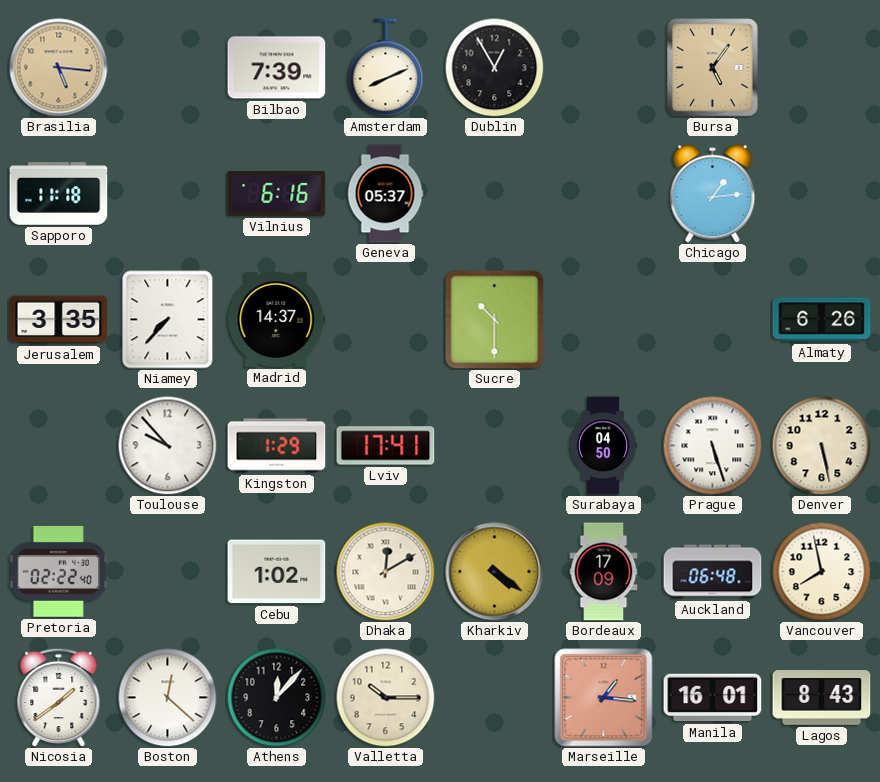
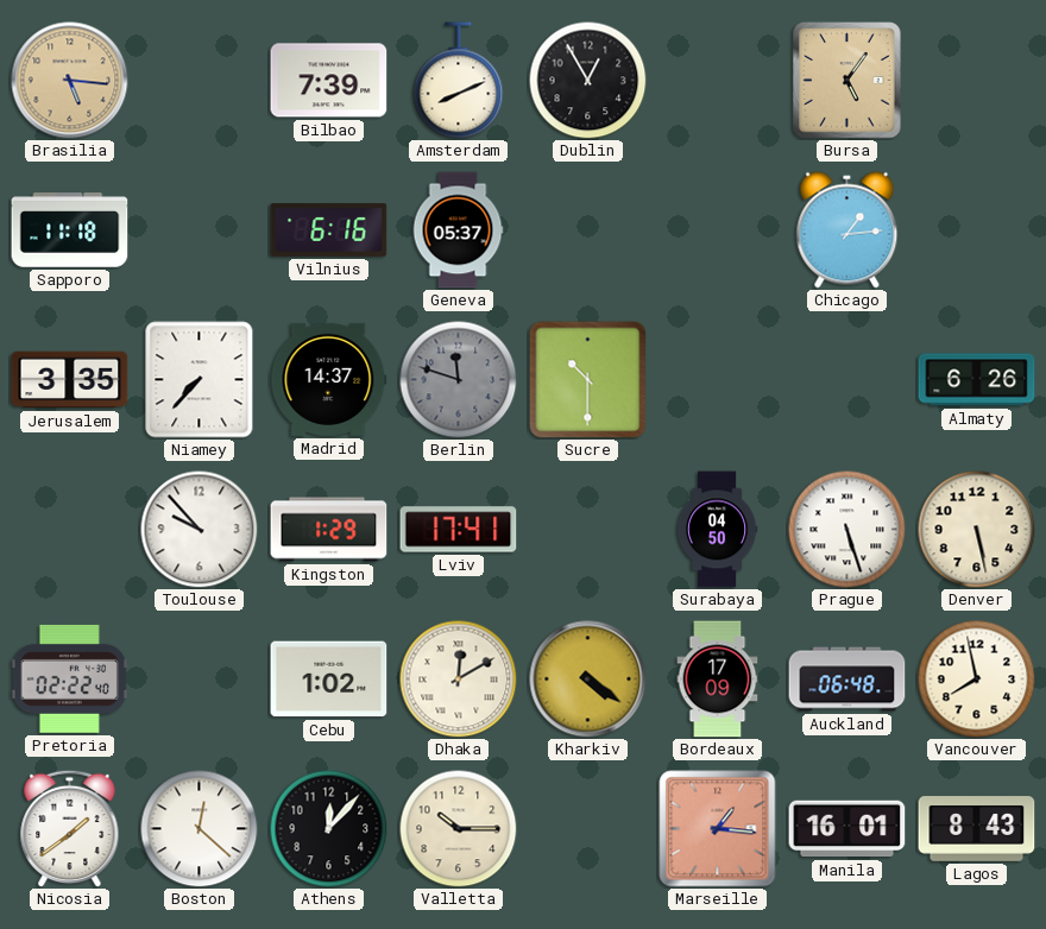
Berlin: none -> 11:48 (459, 380)
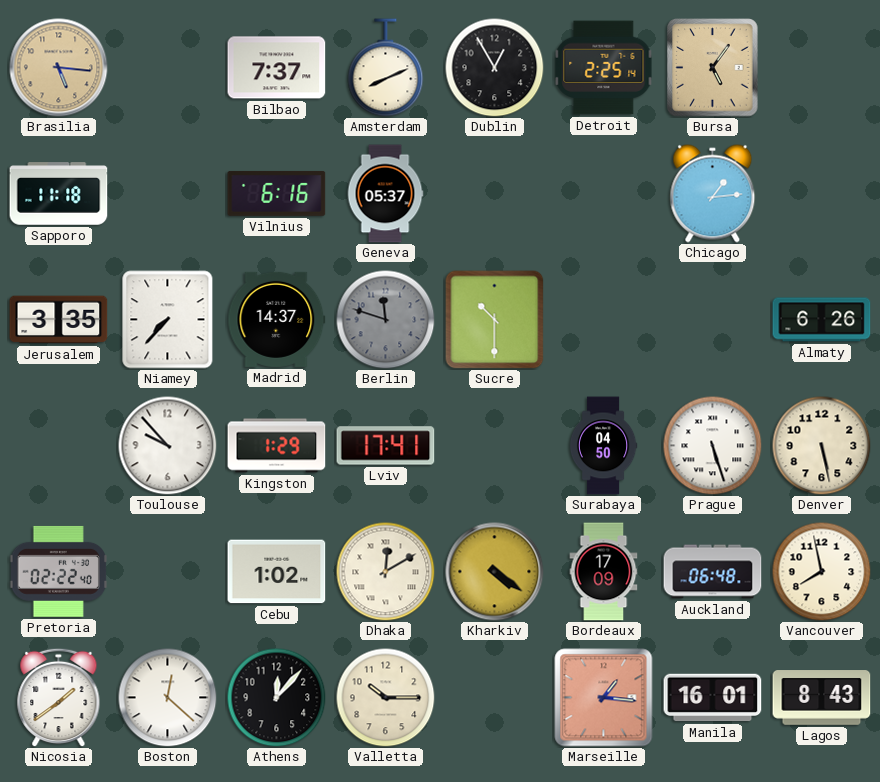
Bilbao: 7:39 -> 7:37 (277, 68)
Detroit: none -> 2:25 (604, 68)
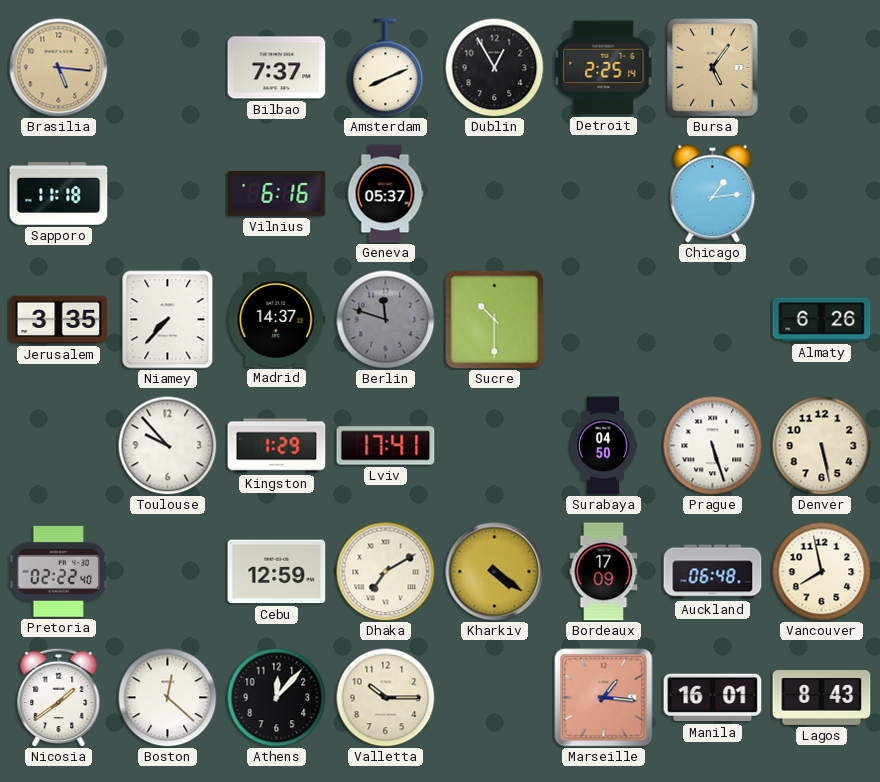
Cebu: 1:02 -> 12:59 (277, 572)
Dhaka: 12:10 -> 7:10 (386, 572)
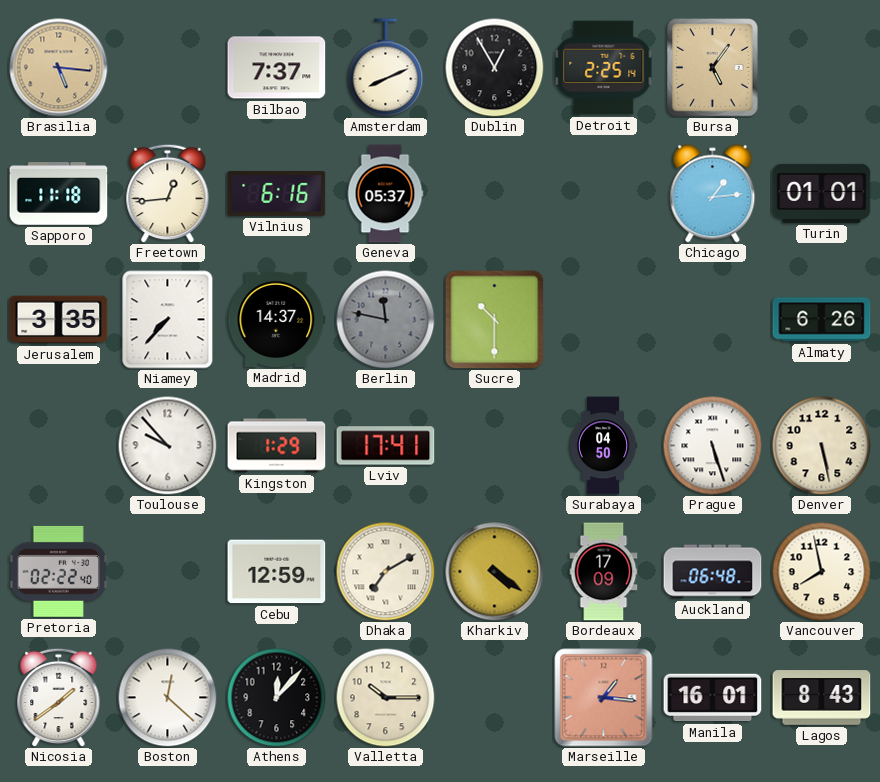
Freetown: none -> 12:44 (168, 193)
Turin: none -> 01:01 (822, 193)
Berlin: 11:48 -> 11:47 (386, 320)
